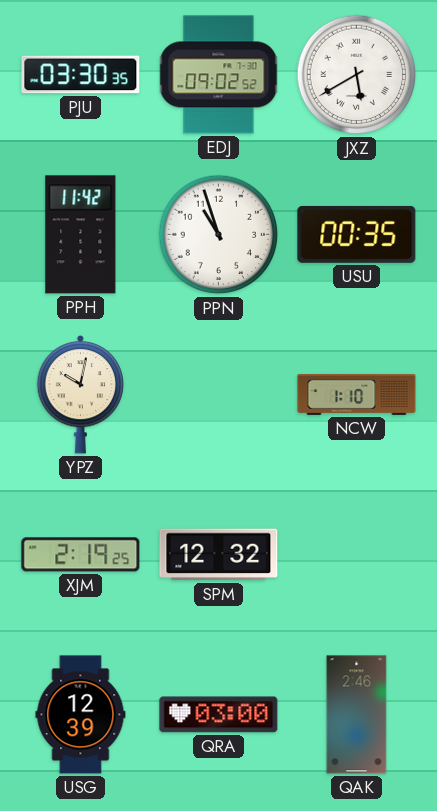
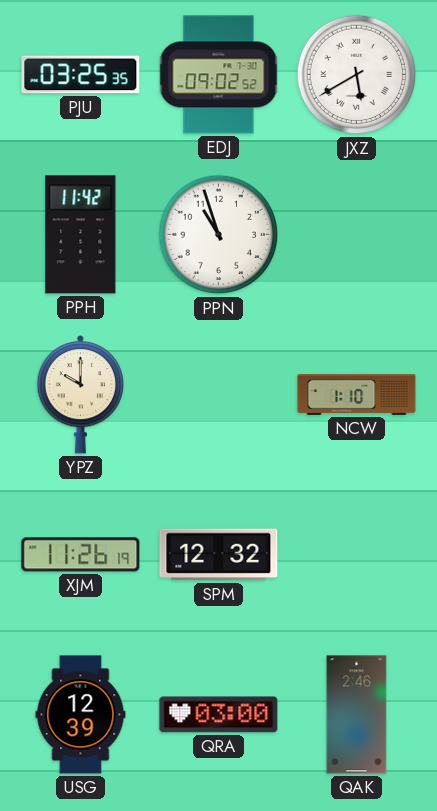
PJU: 03:30 -> 03:25 (81, 75)
USU: 00:35 -> none (357, 234)
YPZ: 10:02 -> 10:00 (81, 395)
XJM: 2:19 -> 11:26 (81, 555)
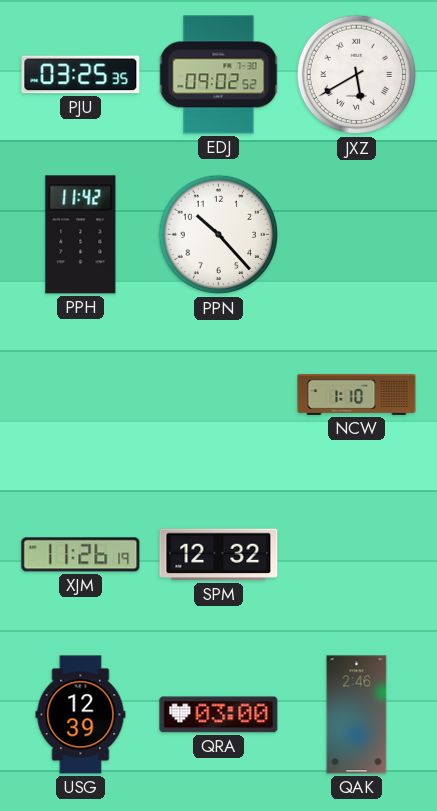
PPN: 10:57 -> 10:23 (219, 235)
YPZ: 10:00 -> none (81, 395)
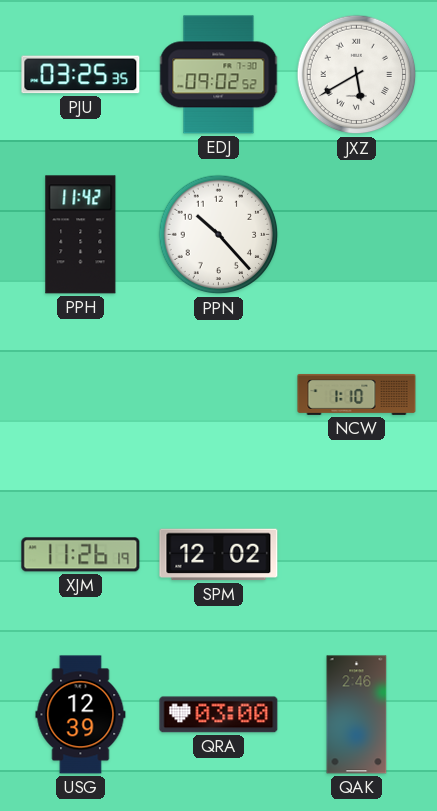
SPM: 12:32 -> 12:02 (219, 555)
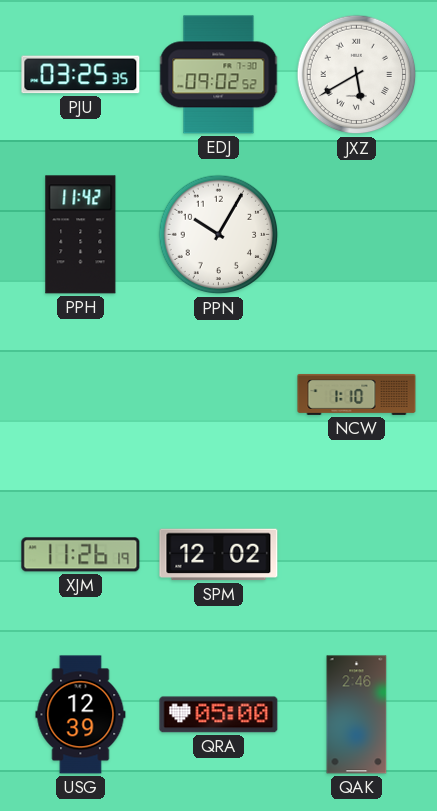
PPN: 10:23 -> 10:05 (219, 235)
QRA: 03:00 -> 05:00 (219, 715)
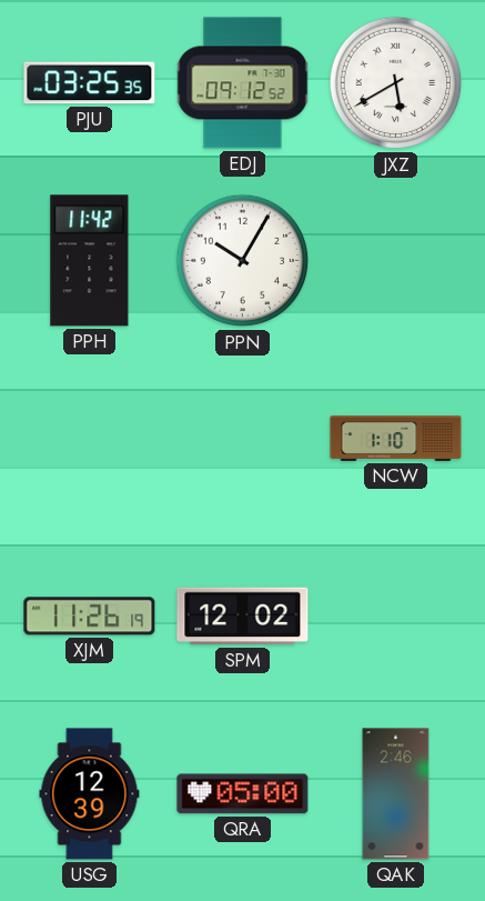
EDJ: 09:02 -> 09:12 (243, 83)
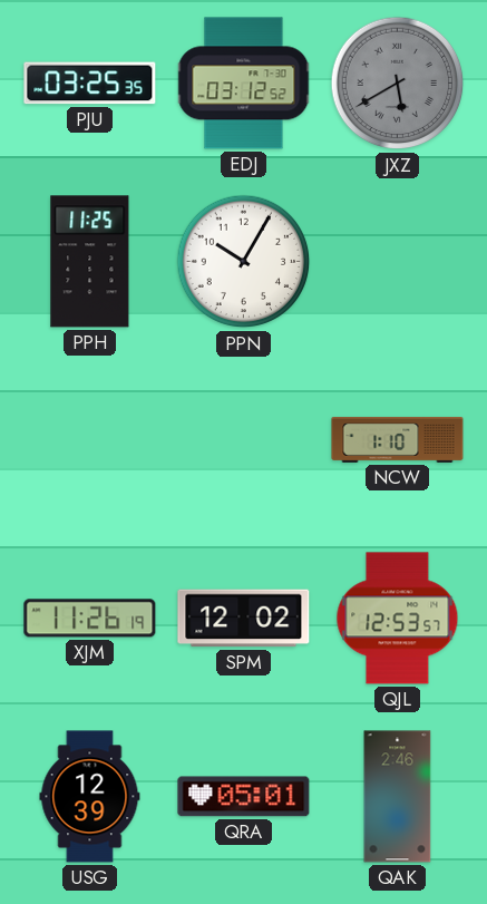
EDJ: 09:12 -> 03:12 (244, 84)
JXZ dial: white -> grey (398, 84)
PPH: 11:42 -> 11:25 (90, 262)
QJL: none -> 12:53 (398, 619)
QRA: 05:00 -> 05:01 (244, 797)
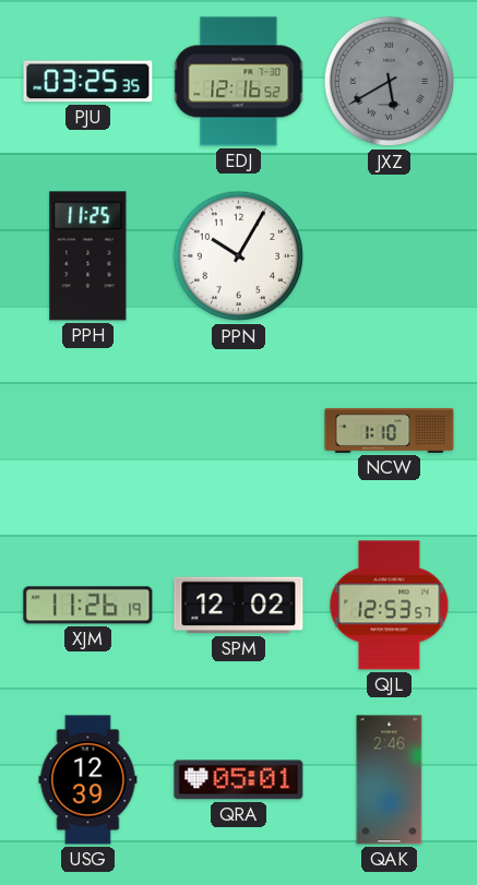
EDJ: 03:12 -> 12:16 (239, 82)
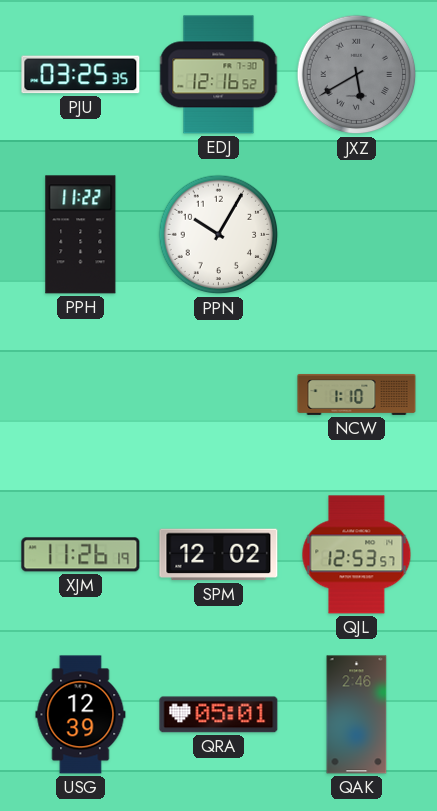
PPH: 11:25 -> 11:22 (81, 235)
